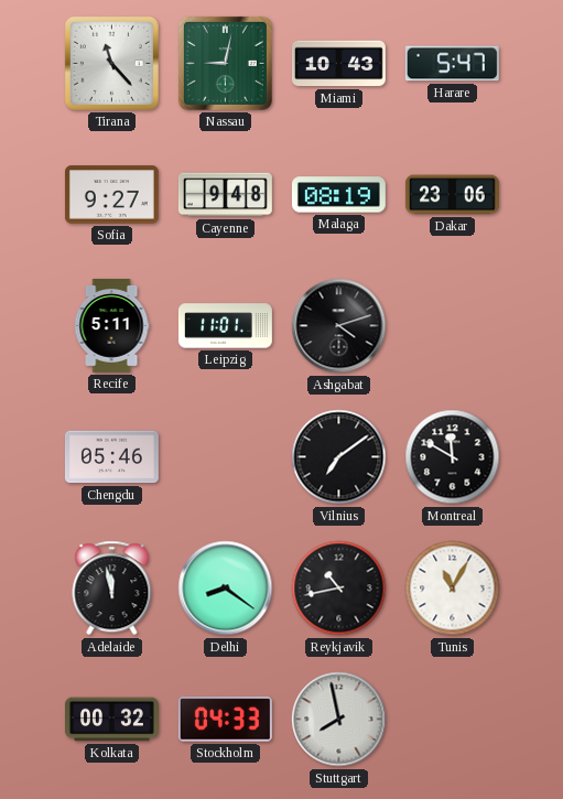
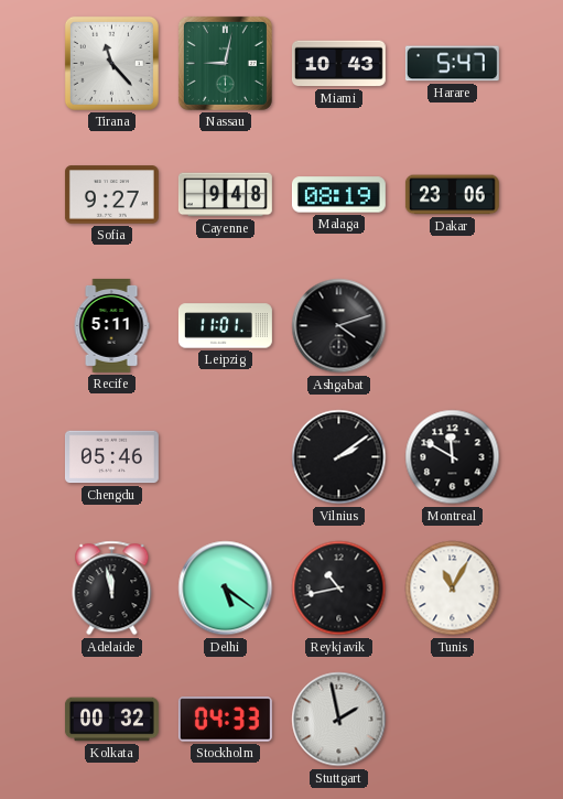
Vilnius: 7:09 -> 2:09 (339, 457)
Delhi: 8:21 -> 5:21 (226, 589)
Stuttgart: 7:58 -> 1:58 (339, 720)
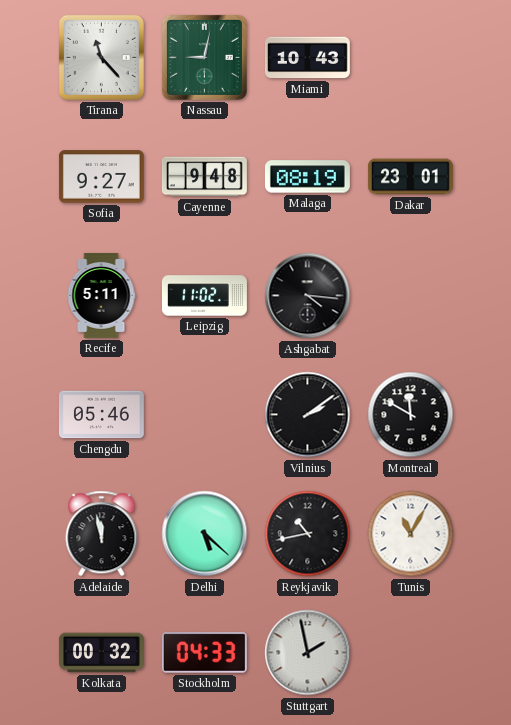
Harare: 5:47 -> none (452, 64)
Dakar: 23:06 -> 23:01 (410, 177)
Leipzig: 11:01 -> 11:02 (204, 296)
Ashgabat: 4:12 -> 4:16 (308, 296)
Delhi: 5:21 -> 5:22 (205, 534)
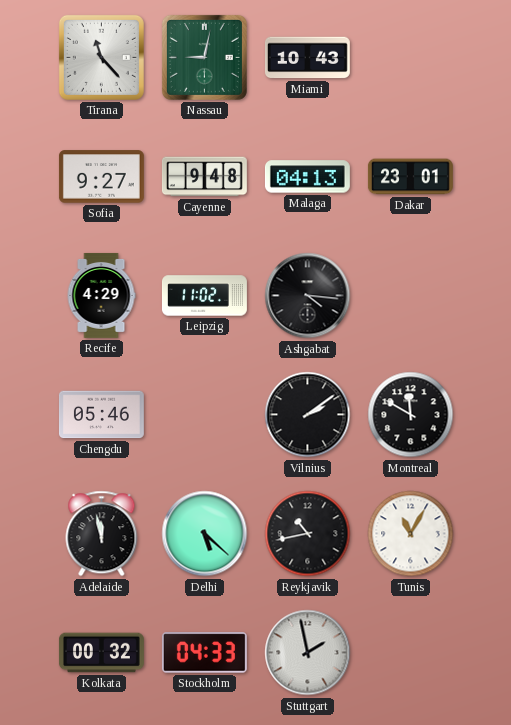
Malaga: 08:19 -> 04:13 (307, 177)
Recife: 5:11 -> 4:29 (101, 295)
